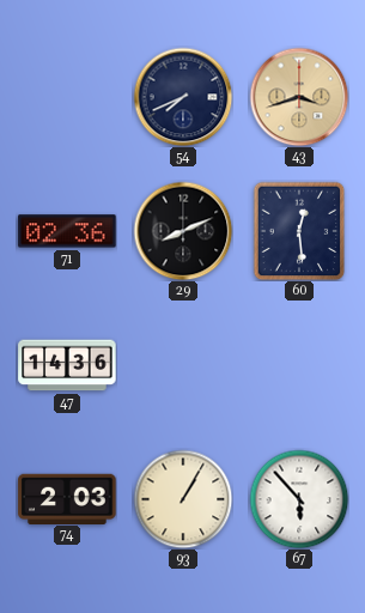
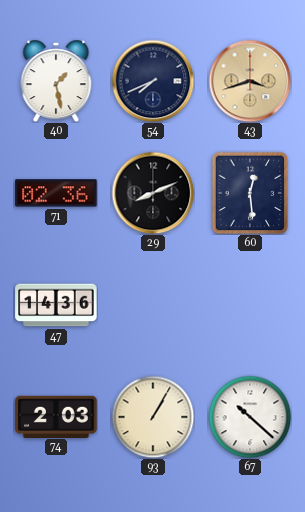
40: none -> 1:28 (56, 81)
67: 5:53 -> 10:22 (250, 417)
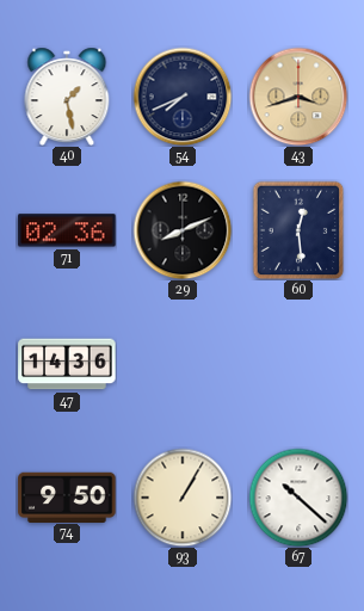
74: 2:03 -> 9:50 (67, 496)
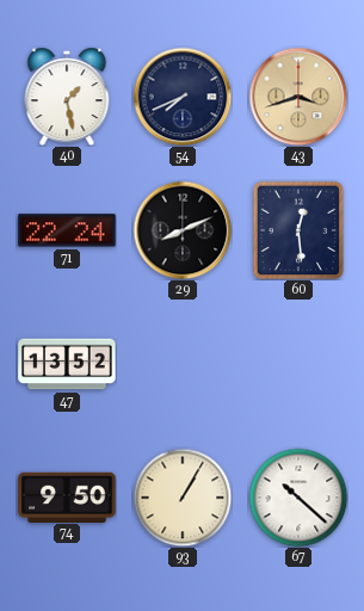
71: 02:36 -> 22:24 (67, 230)
47: 14:36 -> 13:52 (67, 364)
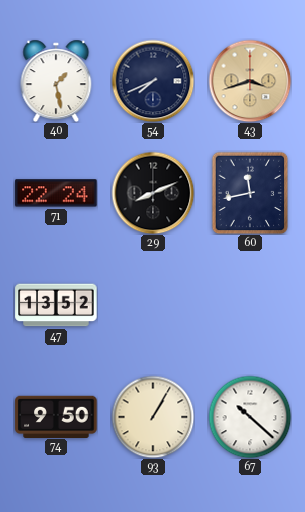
60: 12:29 -> 11:43 (250, 193)
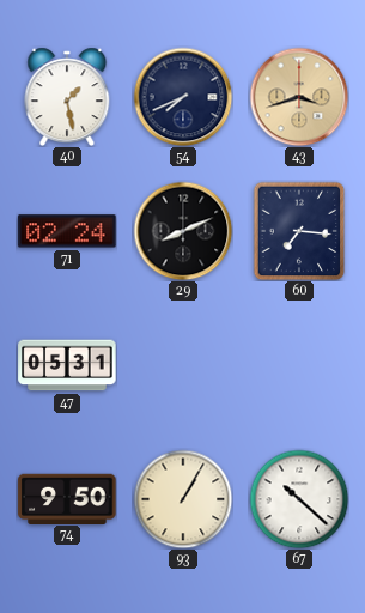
71: 22:24 -> 02:24 (67, 231)
60: 11:43 -> 7:16 (299, 231)
47: 13:52 -> 05:31 (67, 365)
